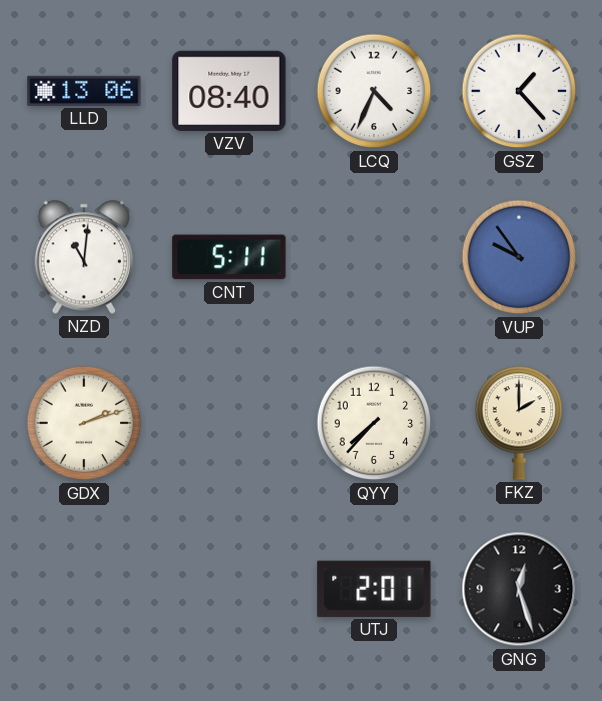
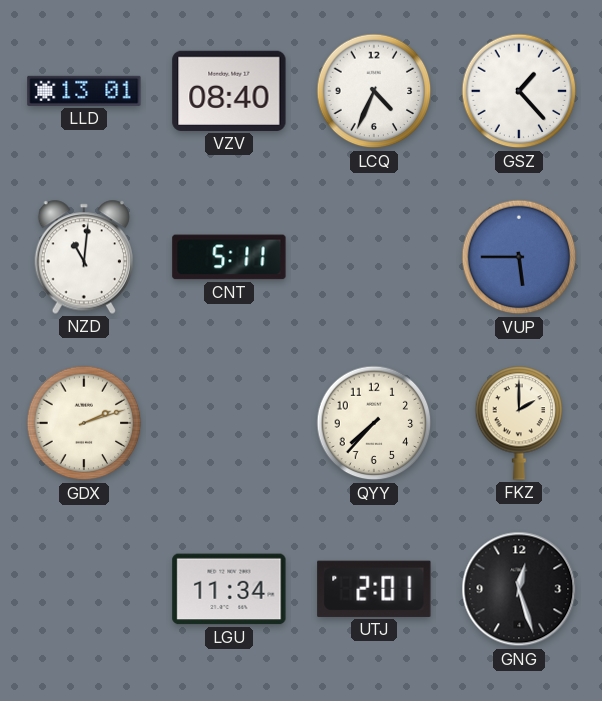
LLD: 13:06 -> 13:01 (84, 91)
VUP: 9:54 -> 5:45 (519, 257)
LGU: none -> 11:34 (229, 589)
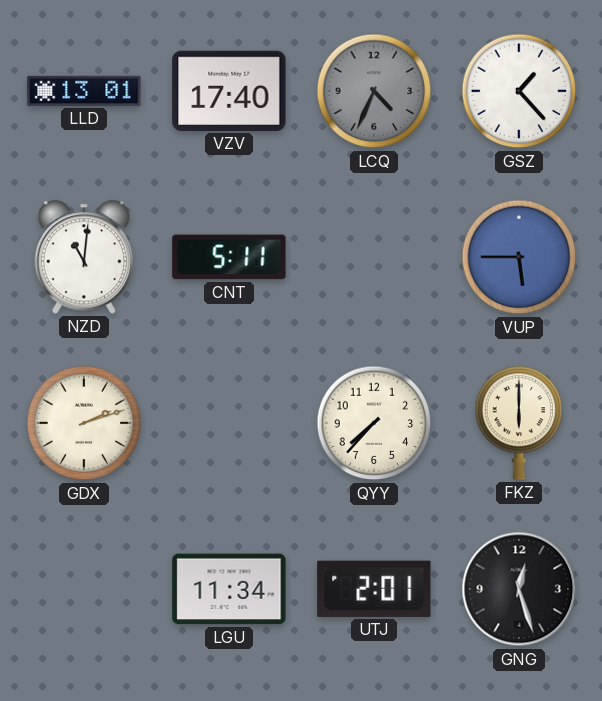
VZV: 08:40 -> 17:40 (229, 91)
LCQ dial: white -> grey (374, 91)
FKZ: 2:00 -> 6:00 (519, 423)
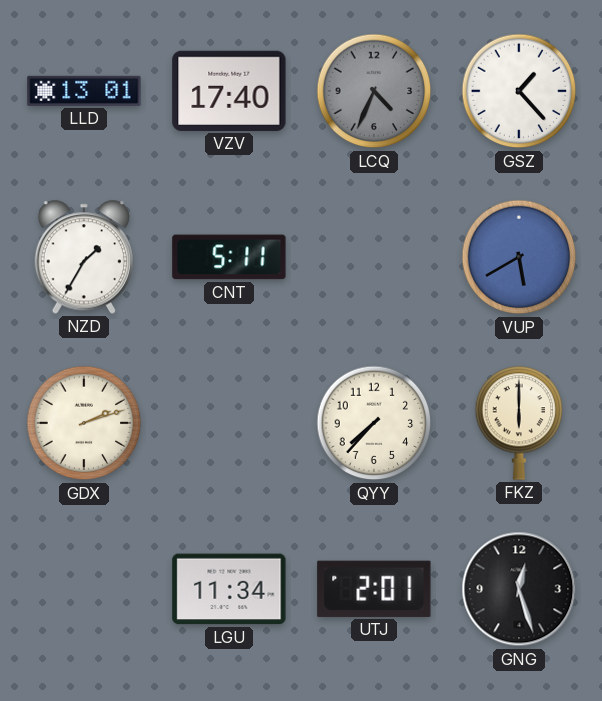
NZD: 11:01 -> 1:35 (83, 257)
VUP: 5:45 -> 5:40 (519, 257)
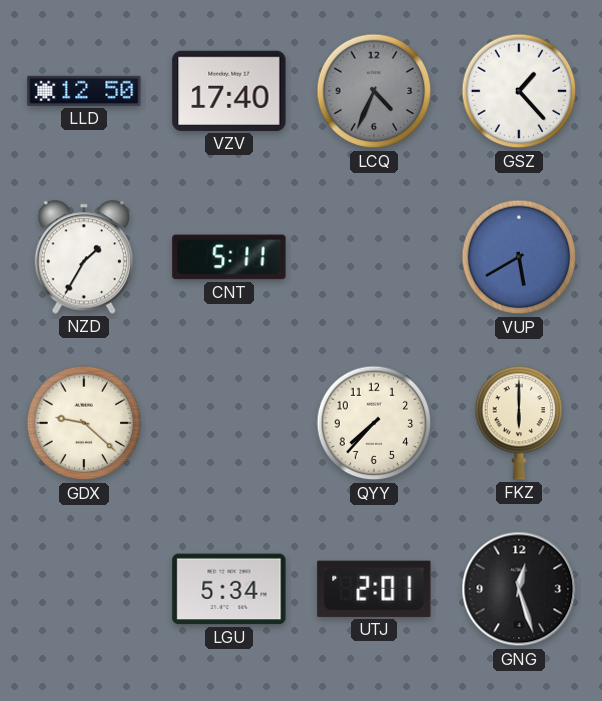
LLD: 13:01 -> 12:50 (84, 91)
GDX: 2:12 -> 9:22 (84, 423)
LGU: 11:34 -> 5:34 (229, 589)
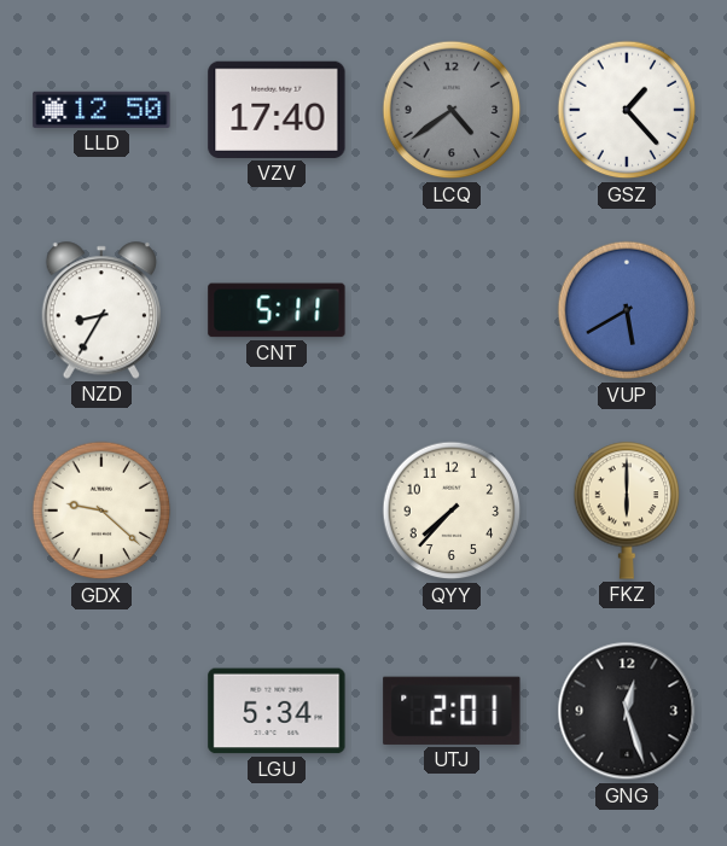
LCQ: 4:34 -> 4:39 (452, 110)
NZD: 1:35 -> 8:35 (100, 310)
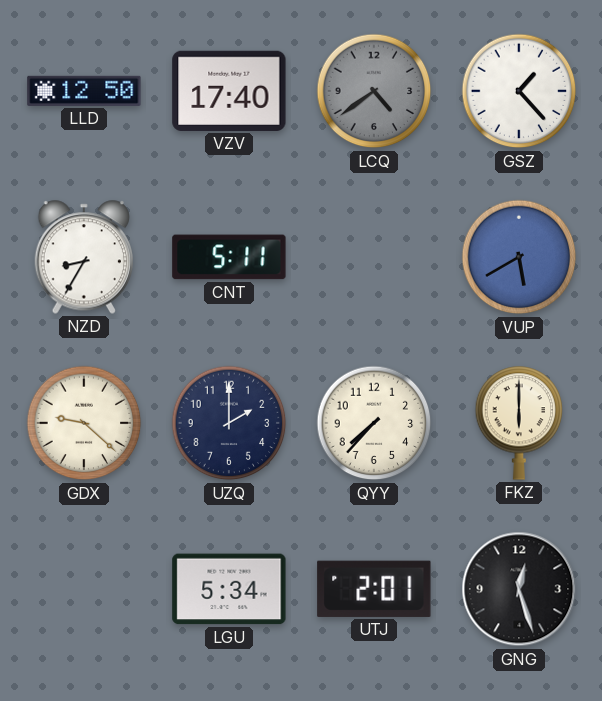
UZQ: none -> 2:00 (229, 423)
